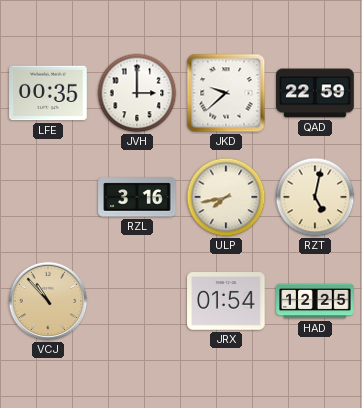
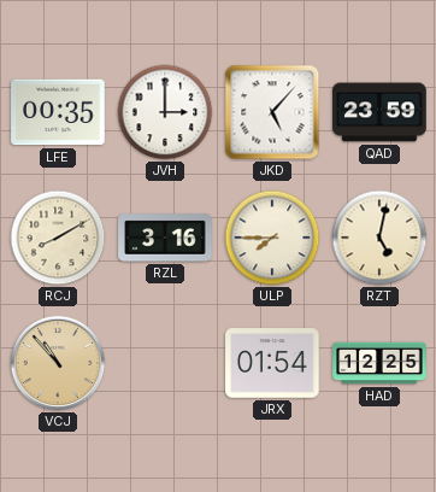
JKD: 9:38 -> 5:07 (272, 112)
QAD: 22:59 -> 23:59 (379, 112)
RCJ: none -> 8:10 (58, 238)
ULP: 7:43 -> 7:45 (272, 238)
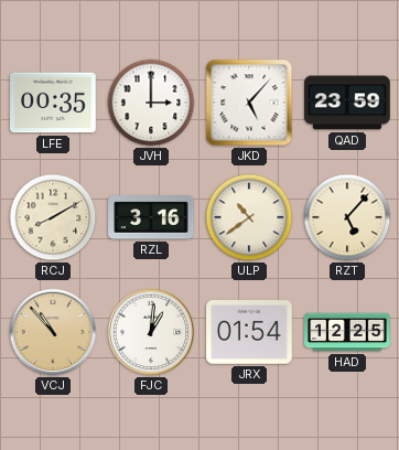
ULP: 7:45 -> 10:39 (249, 217)
RZT: 5:02 -> 5:07 (347, 217)
FJC: none -> 1:01 (151, 332)
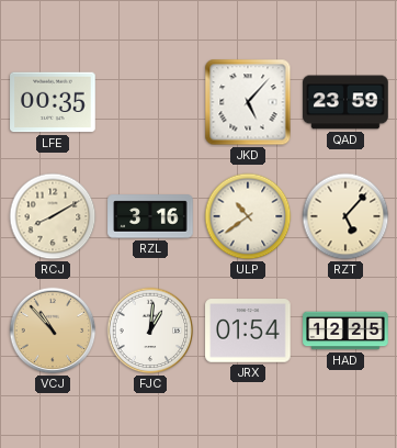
JVH: 3:00 -> none (151, 103)
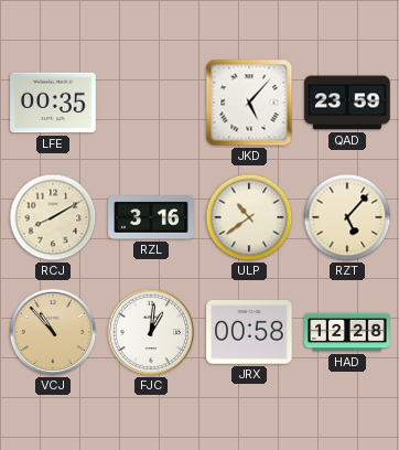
JRX: 01:54 -> 00:58 (249, 332)
HAD: 12:25 -> 12:28 (347, 332)
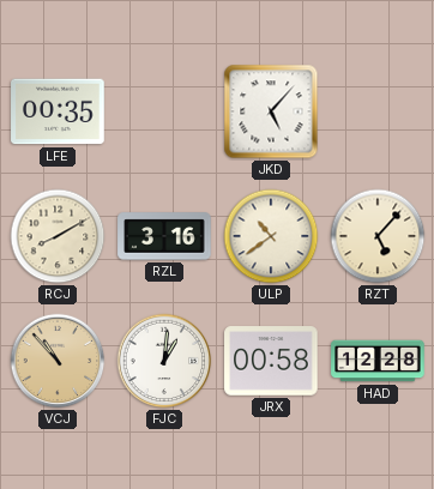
QAD: 23:59 -> none (347, 103)
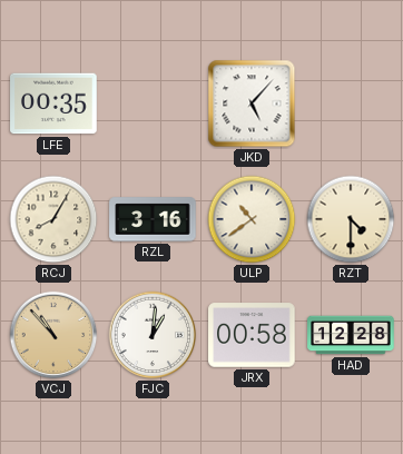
RCJ: 8:10 -> 8:05 (53, 219)
RZT: 5:07 -> 4:30 (351, 219)
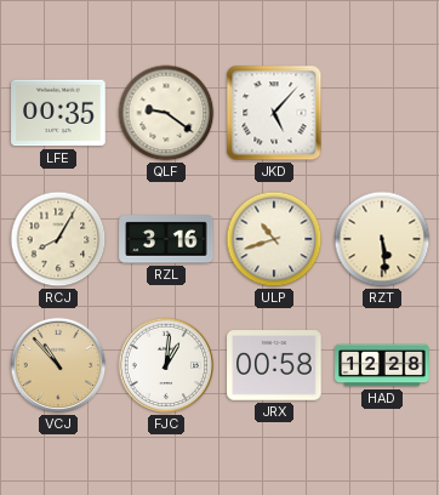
QLF: none -> 9:21 (166, 113)
ULP: 10:39 -> 10:42 (274, 239)
RZT: 4:30 -> 5:29 (382, 239)
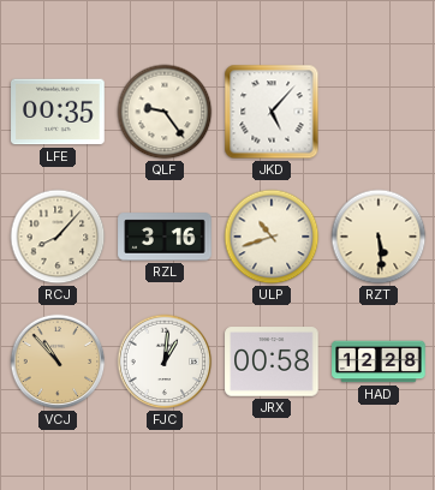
QLF: 9:21 -> 9:24 (165, 112)
RCJ: 8:05 -> 8:07 (58, 237)
